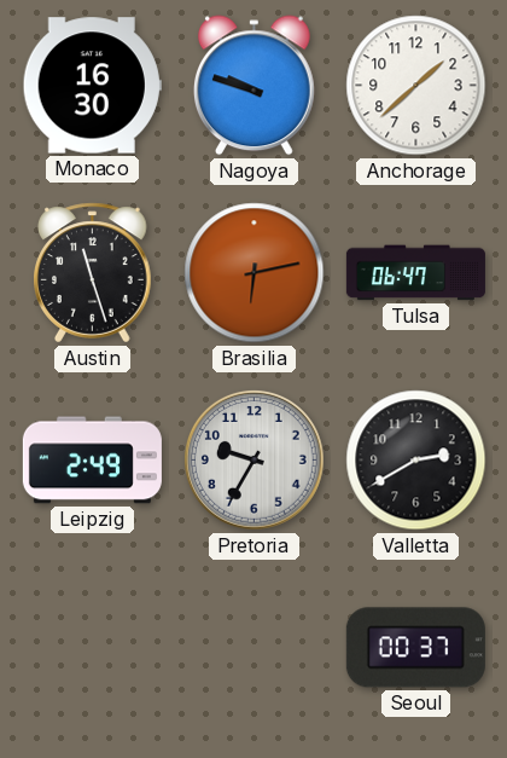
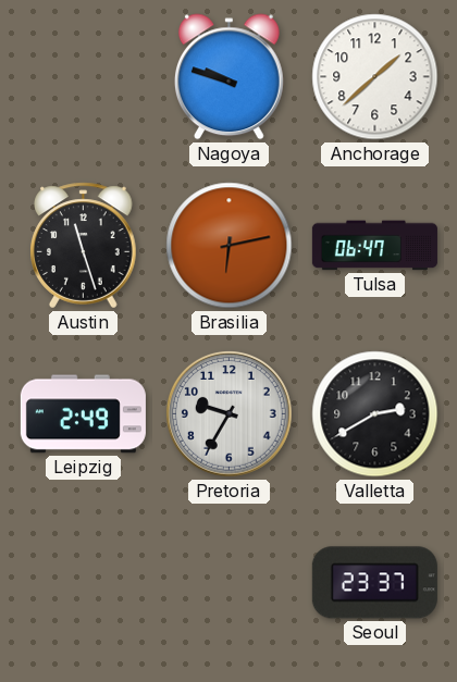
Monaco: 16:30 -> none (92, 86)
Seoul: 00:37 -> 23:37 (374, 583)
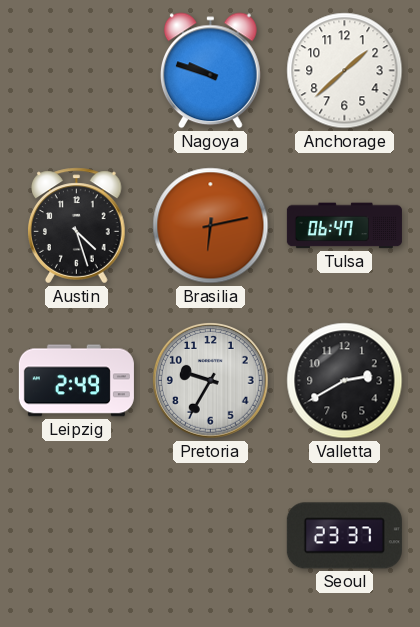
Austin: 11:27 -> 4:27 (77, 226)
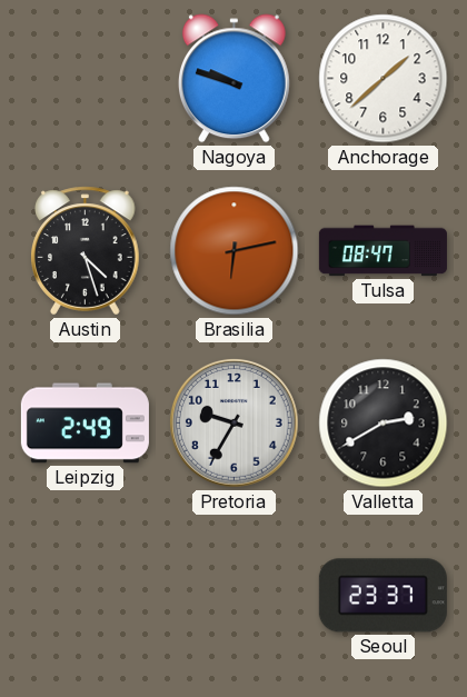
Tulsa: 06:47 -> 08:47 (382, 251)
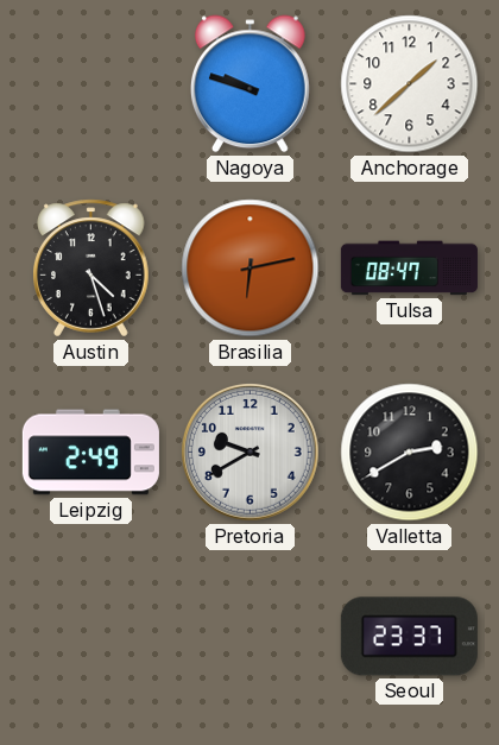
Pretoria: 9:35 -> 9:40 (249, 452)
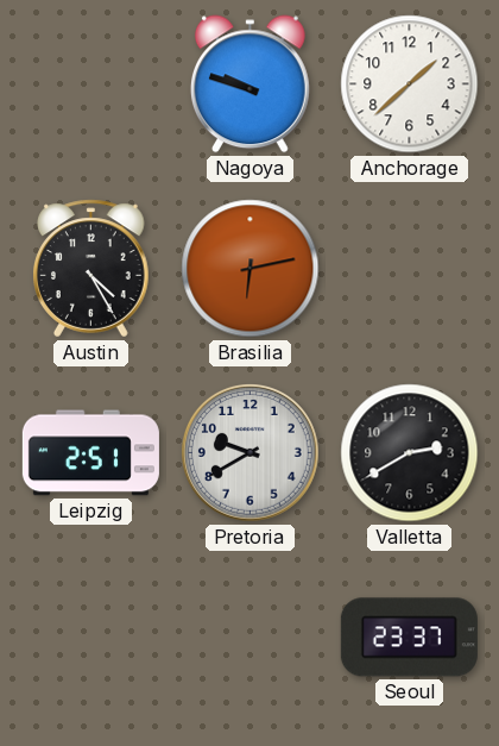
Austin: 4:27 -> 4:25 (91, 269)
Tulsa: 08:47 -> none (409, 269)
Leipzig: 2:49 -> 2:51 (90, 453)
